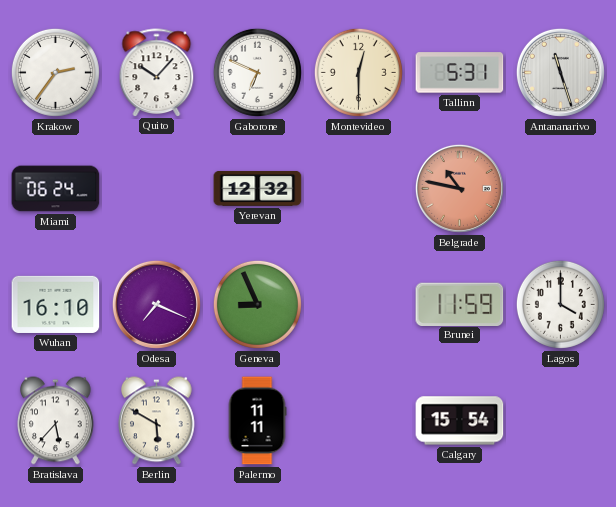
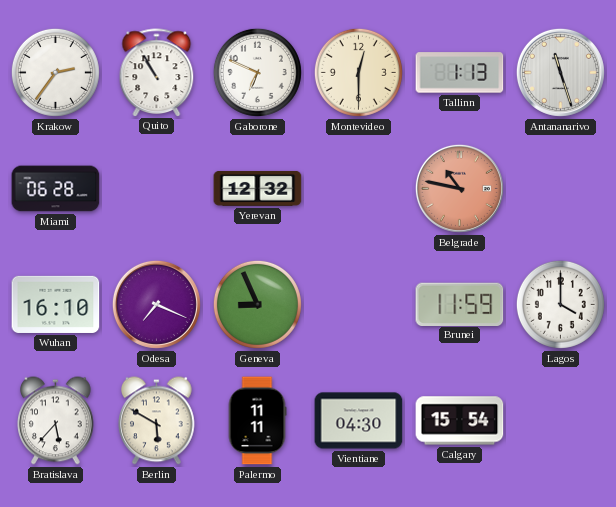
Quito: 10:07 -> 10:55 (157, 72)
Tallinn: 5:31 -> 1:13 (460, 73)
Miami: 06:24 -> 06:28 (56, 189)
Vientiane: none -> 04:30 (359, 421)
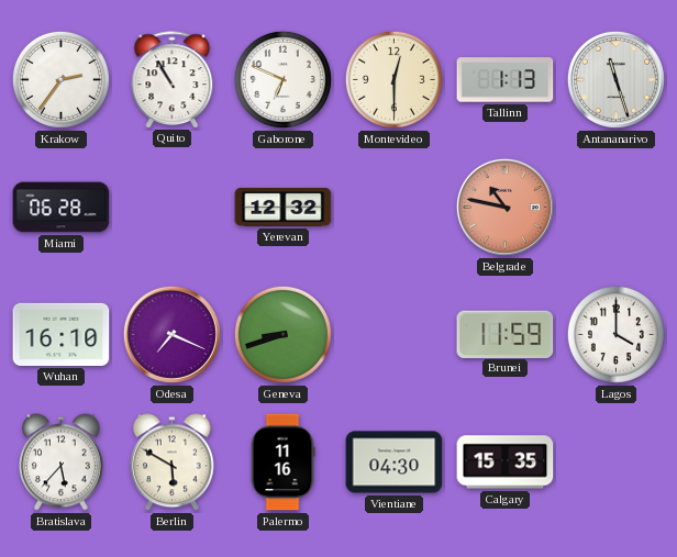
Geneva: 8:56 -> 8:42 (282, 334)
Palermo: 11:11 -> 11:16 (282, 463)
Calgary: 15:54 -> 15:35 (506, 463)
